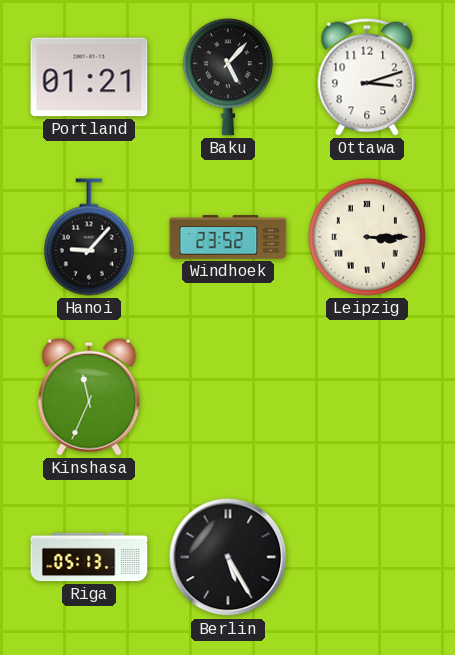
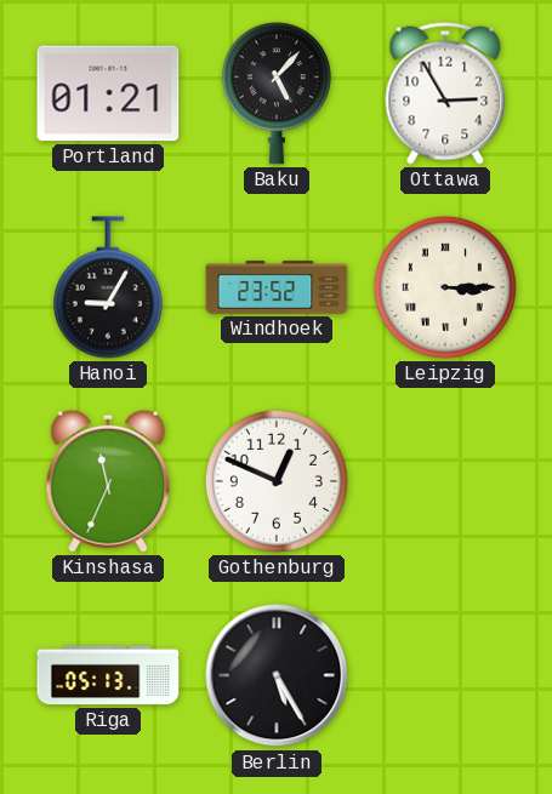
Ottawa: 3:12 -> 2:55 (445, 93)
Hanoi: 9:07 -> 9:05 (108, 287)
Gothenburg: none -> 12:49 (277, 481)
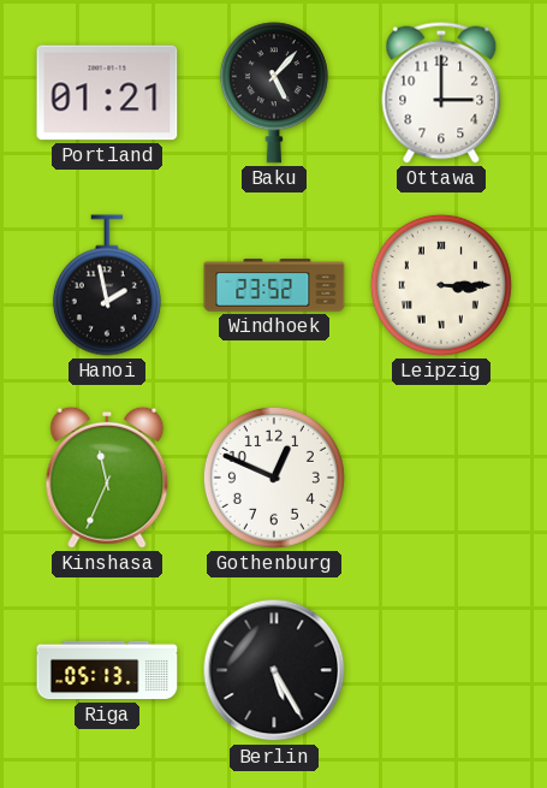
Ottawa: 2:55 -> 3:00 (441, 93)
Hanoi: 9:05 -> 1:58 (107, 285)
